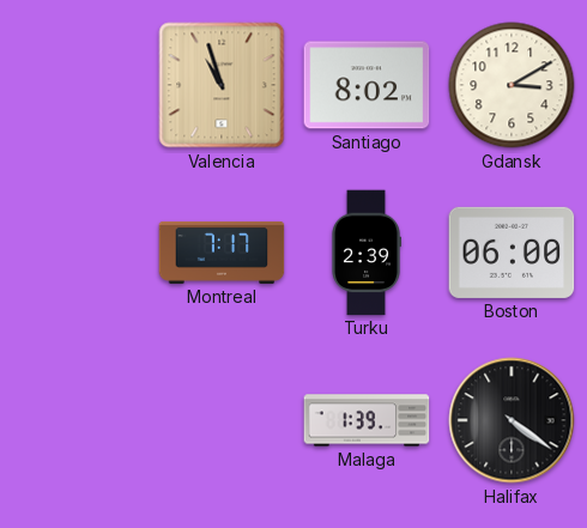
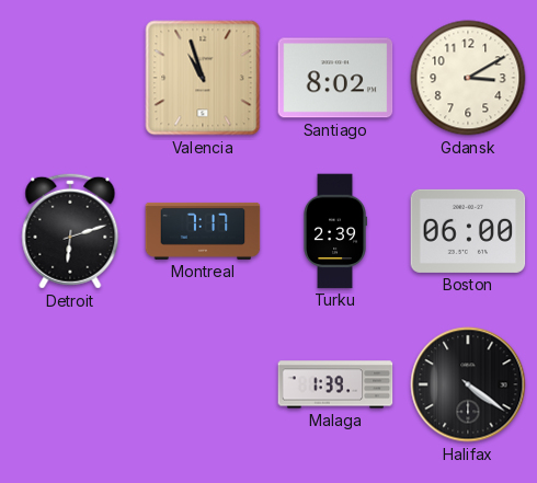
Detroit: none -> 6:12 (70, 231)
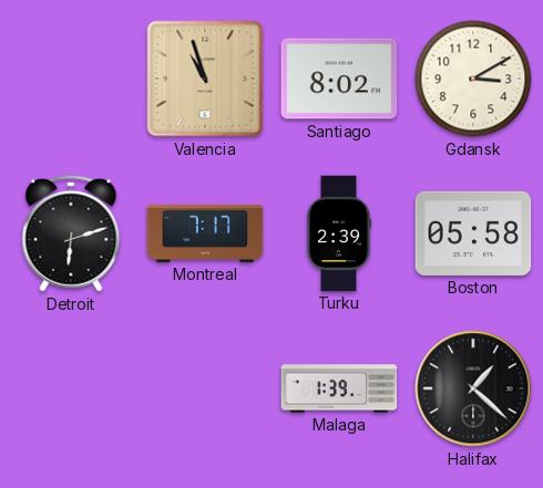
Boston: 06:00 -> 05:58 (473, 233)
Halifax: 4:21 -> 1:22 (473, 388)
